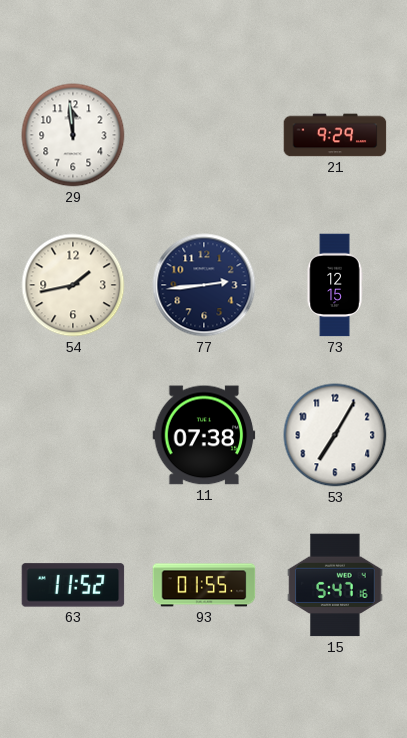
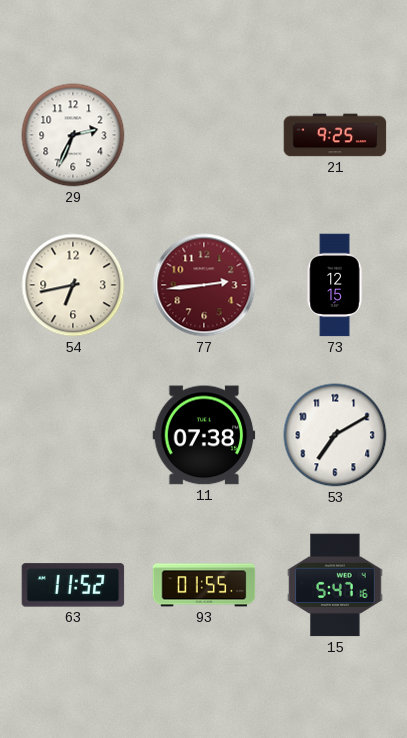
29: 11:59 -> 2:34 (73, 135)
21: 9:29 -> 9:25 (335, 135)
54: 1:43 -> 6:43 (73, 285)
77 dial: navy -> burgundy (204, 285)
53: 7:05 -> 7:10 (335, 435)
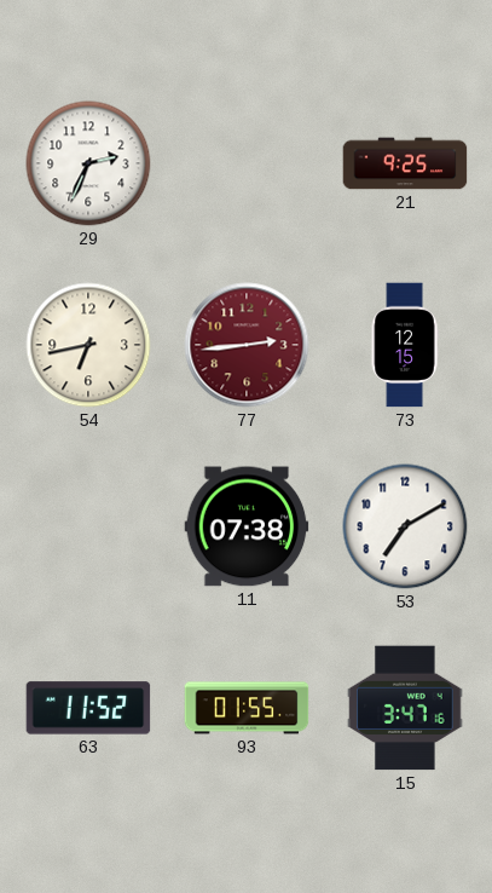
15: 5:47 -> 3:47 (405, 708)
